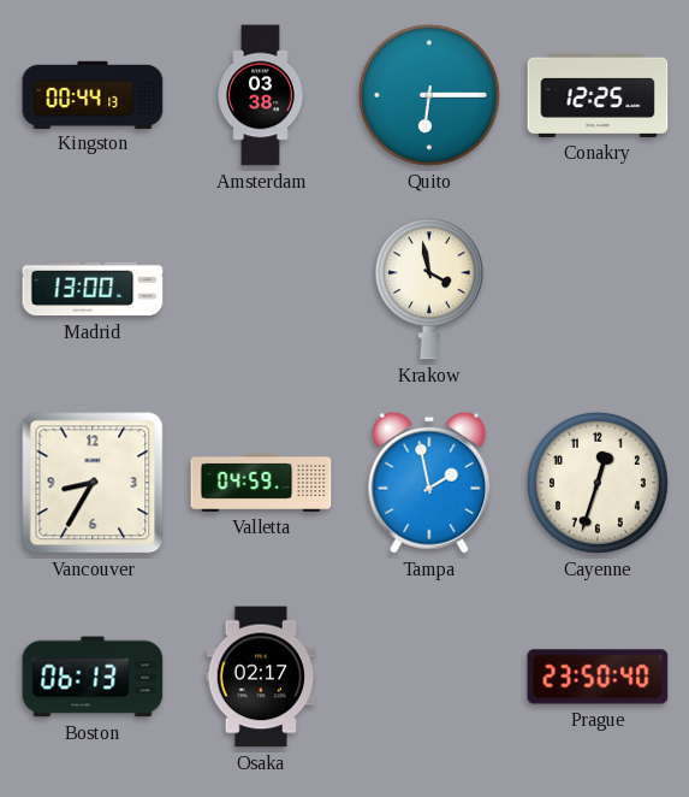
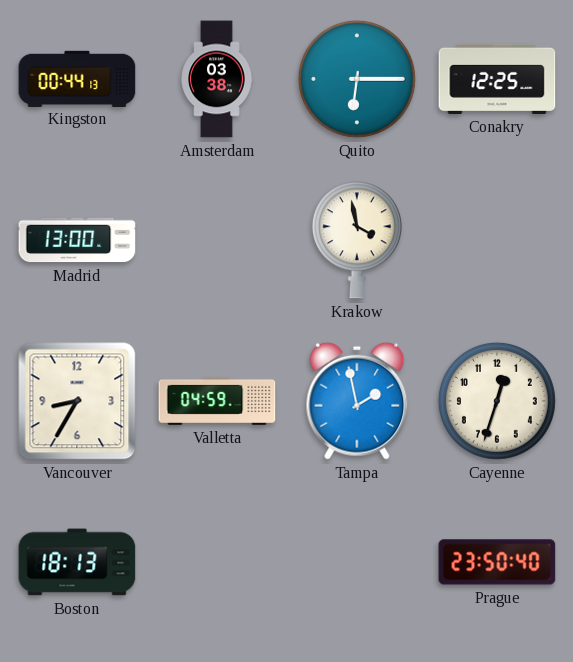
Boston: 06:13 -> 18:13 (77, 562)
Osaka: 02:17 -> none (261, 677)
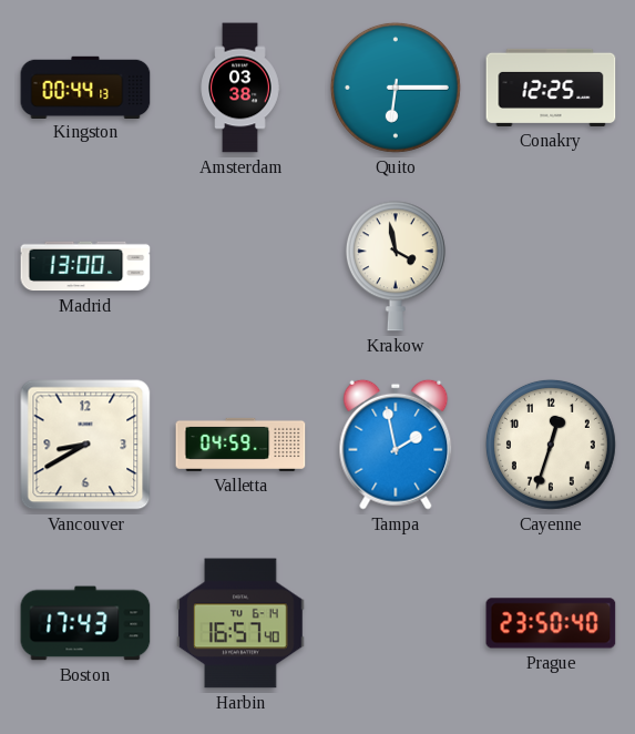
Vancouver: 8:35 -> 8:40 (85, 445)
Boston: 18:13 -> 17:43 (85, 623)
Harbin: none -> 16:57 (240, 623)
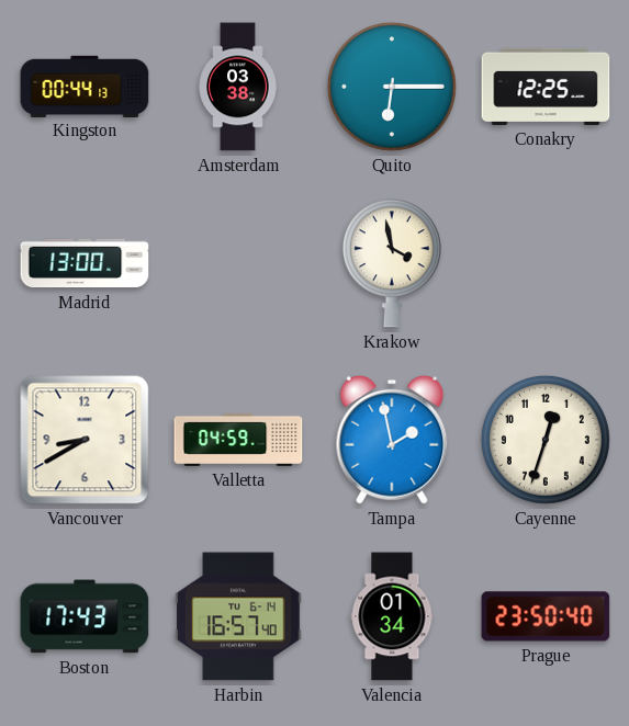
Valencia: none -> 01:34 (392, 616)
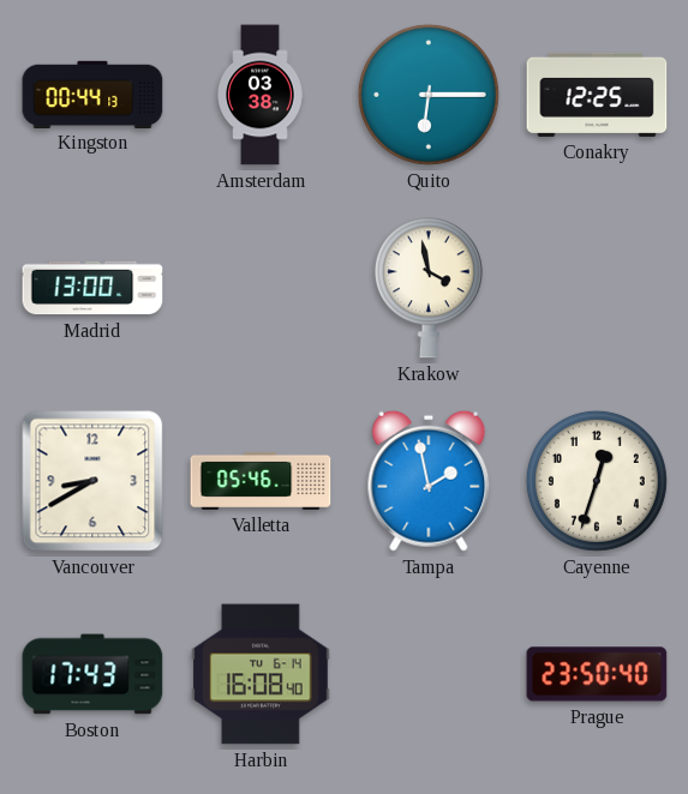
Valletta: 04:59 -> 05:46 (261, 481)
Harbin: 16:57 -> 16:08 (261, 674)
Valencia: 01:34 -> none (392, 616)
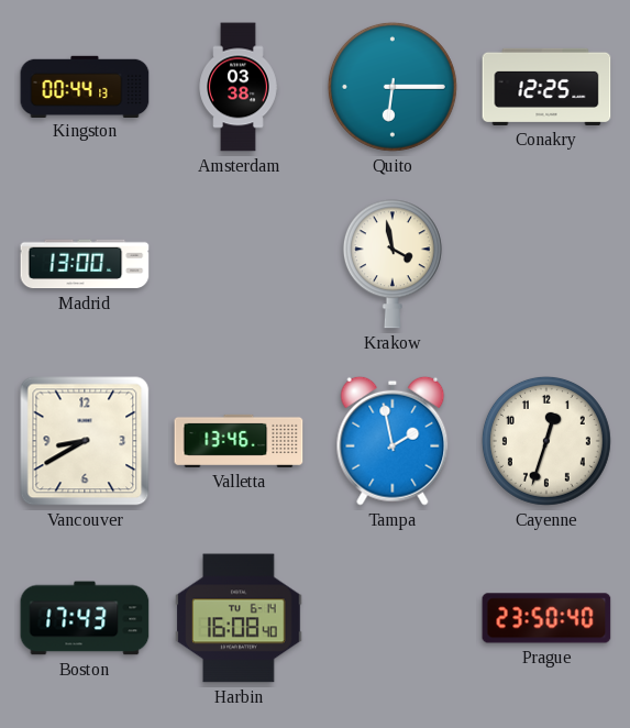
Valletta: 05:46 -> 13:46 (239, 441)
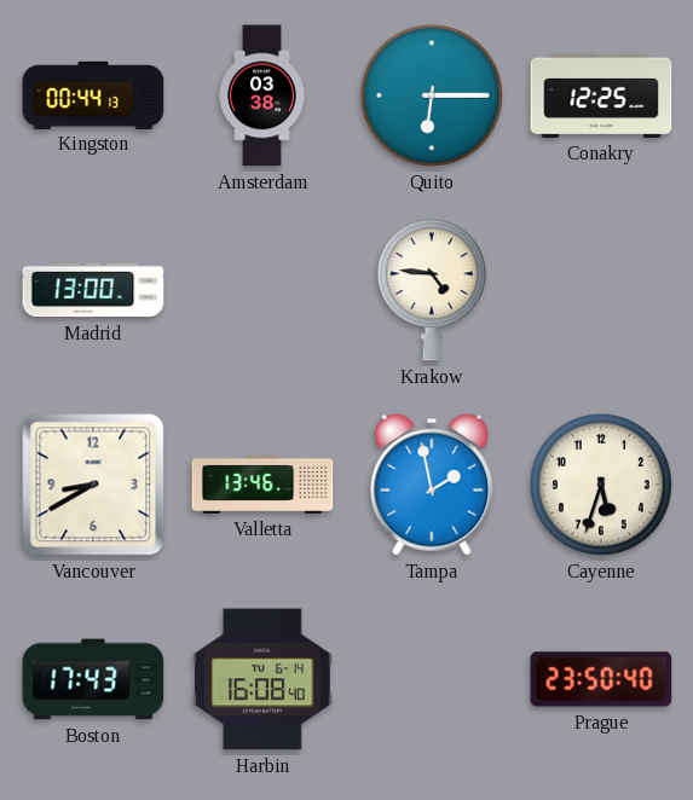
Krakow: 3:58 -> 4:46 (432, 290)
Cayenne: 12:33 -> 5:33 (601, 485)
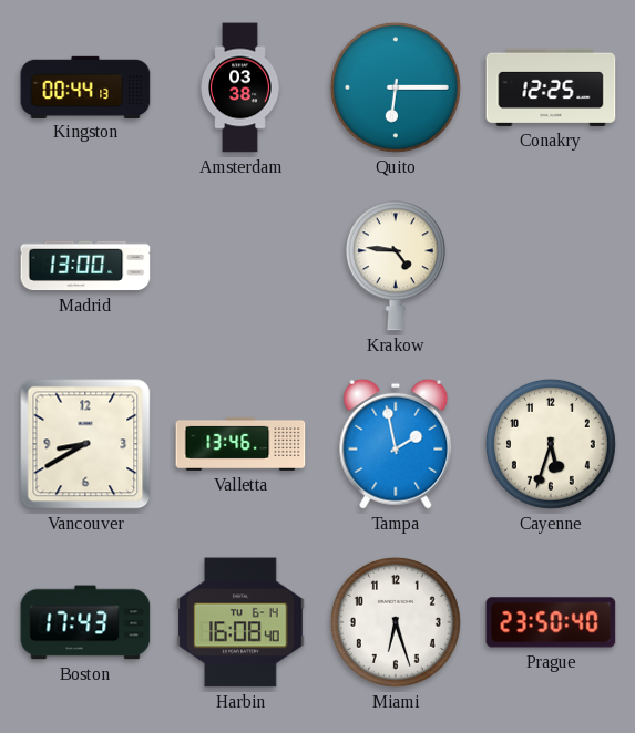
Miami: none -> 6:27 (396, 622)
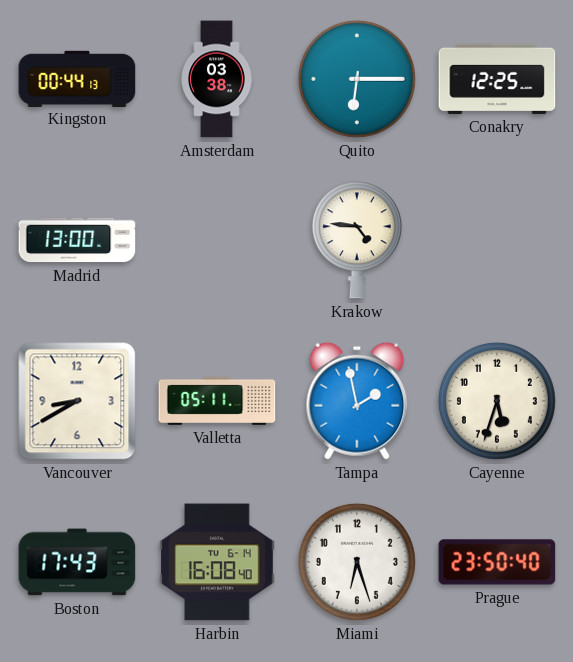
Valletta: 13:46 -> 05:11 (217, 401)
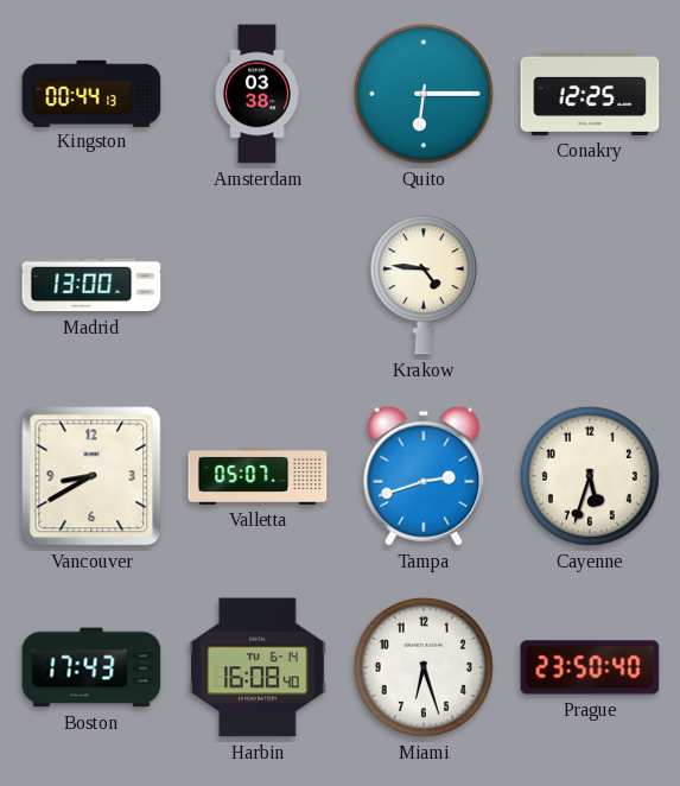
Valletta: 05:11 -> 05:07 (258, 476)
Tampa: 1:58 -> 2:42 (424, 476)
